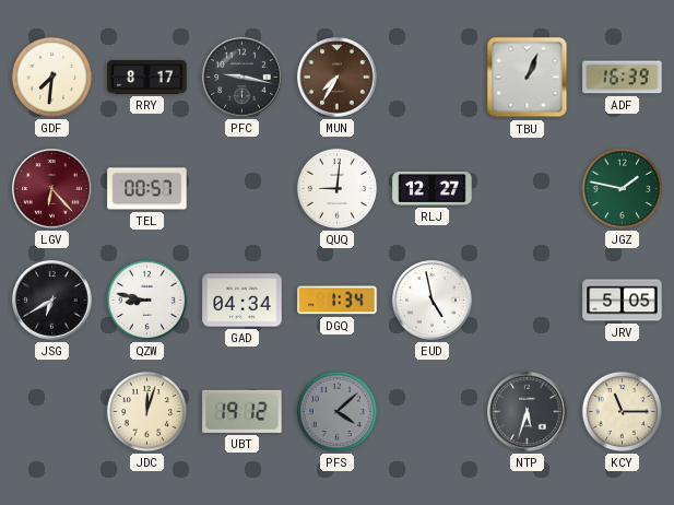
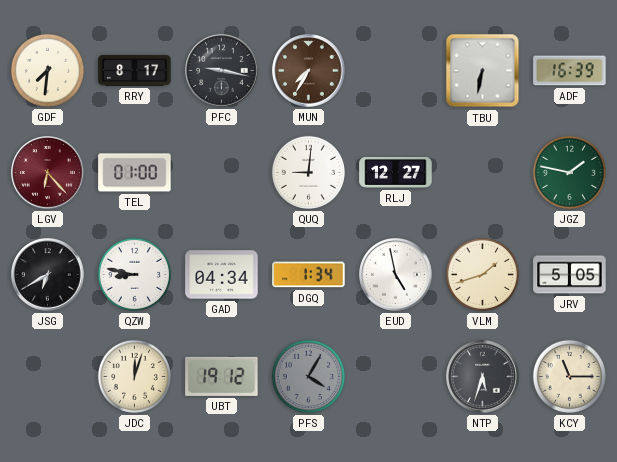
TBU: 1:04 -> 6:32 (483, 71)
TEL: 00:57 -> 01:00 (135, 173)
VLM: none -> 1:42 (482, 274)
PFS: 4:08 -> 4:05 (308, 376)
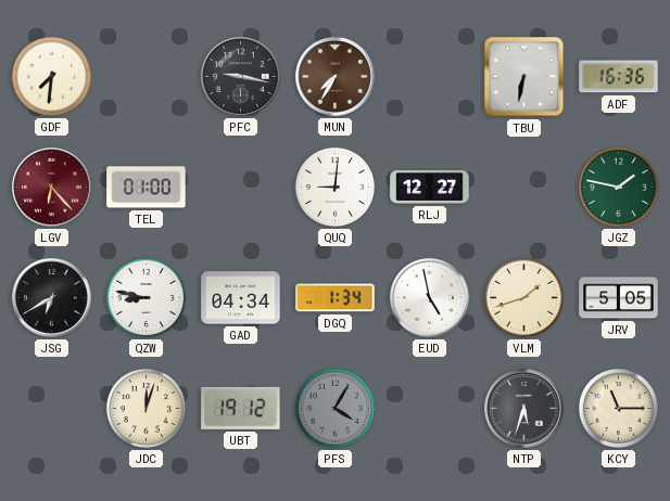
RRY: 8:17 -> none (135, 70)
ADF: 16:39 -> 16:36 (619, 77)
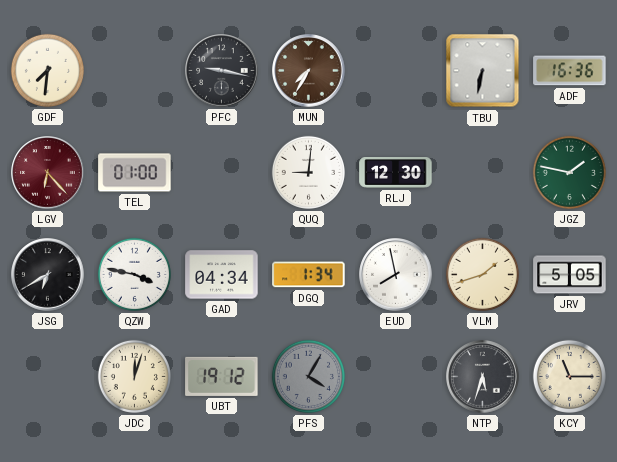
RLJ: 12:27 -> 12:30 (396, 173)
QZW: 8:47 -> 3:47 (134, 274)
EUD: 4:58 -> 7:58 (396, 275)
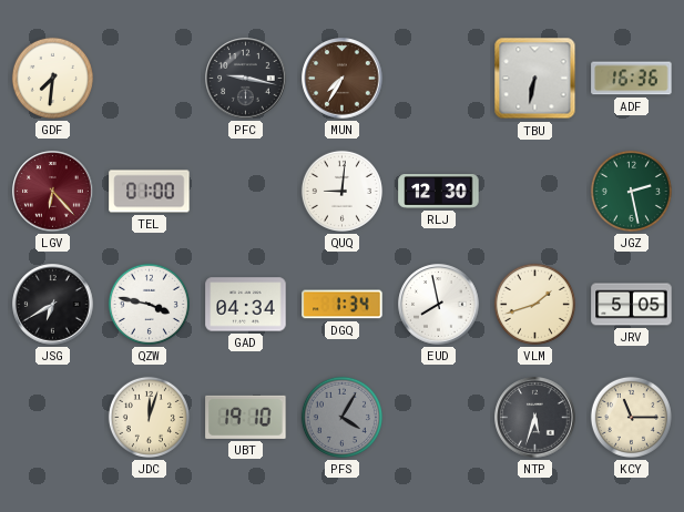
JGZ: 1:47 -> 2:28 (631, 191)
UBT: 19:12 -> 19:10 (246, 417)
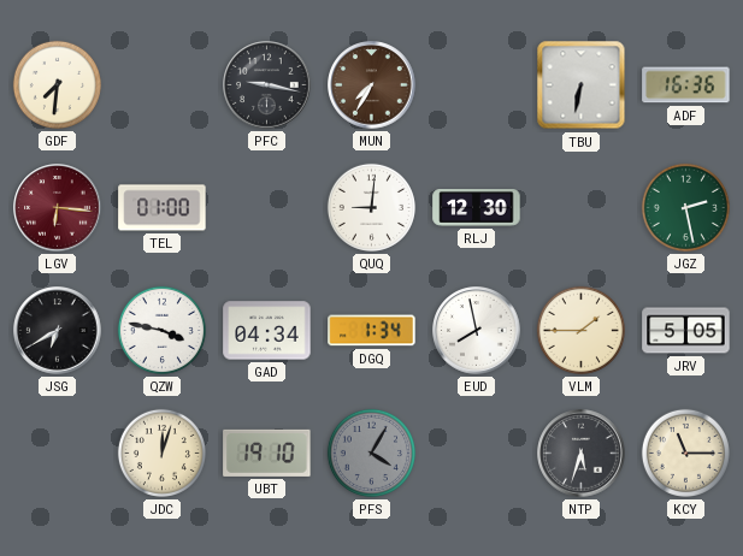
LGV: 6:23 -> 6:16 (58, 208)
VLM: 1:42 -> 1:45 (580, 330)
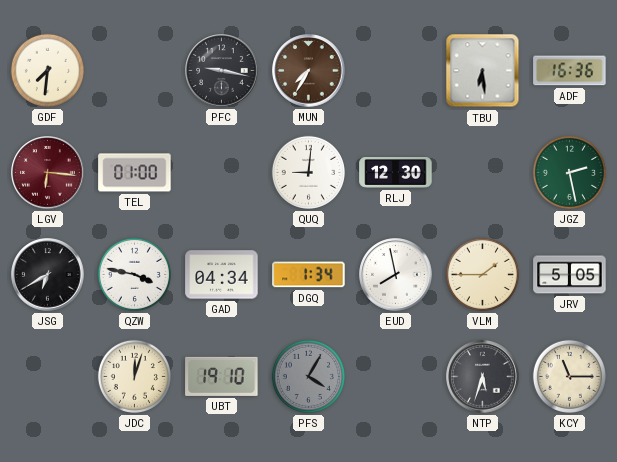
TBU: 6:32 -> 6:29 (483, 71)
